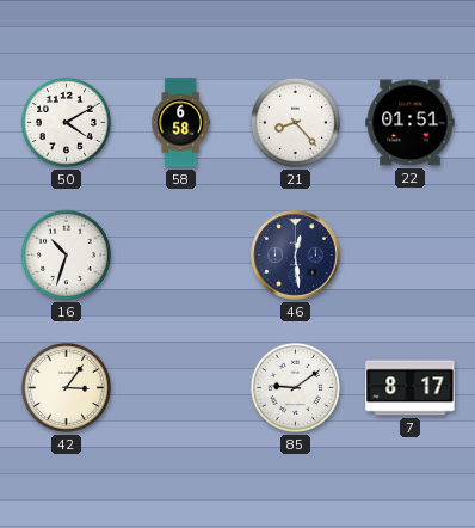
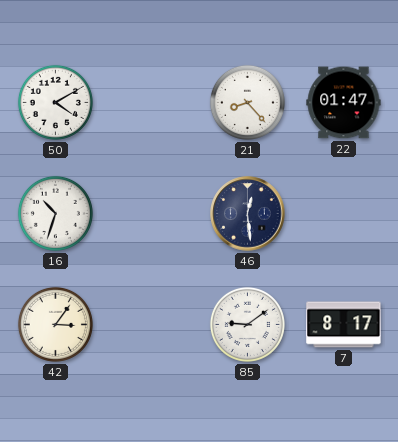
58: 6:58 -> none (181, 123)
22: 01:51 -> 01:47 (344, 103)
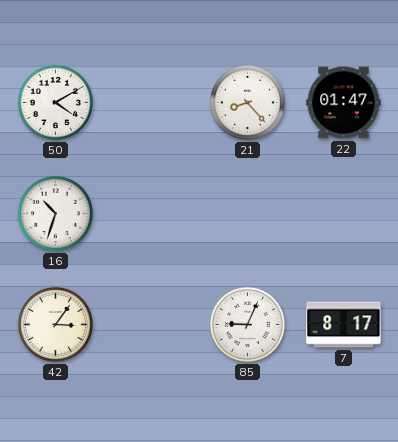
46: 12:29 -> none (248, 214)
85: 9:09 -> 9:04 (247, 324)
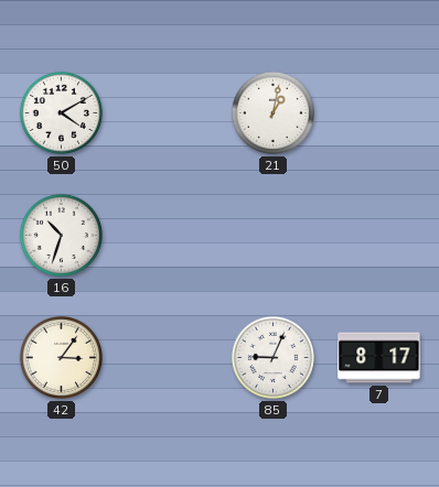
21: 8:23 -> 1:02 (272, 112)
22: 01:47 -> none (344, 103)
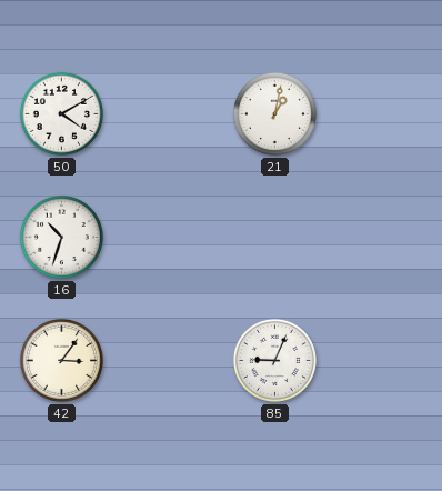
7: 8:17 -> none (379, 358)
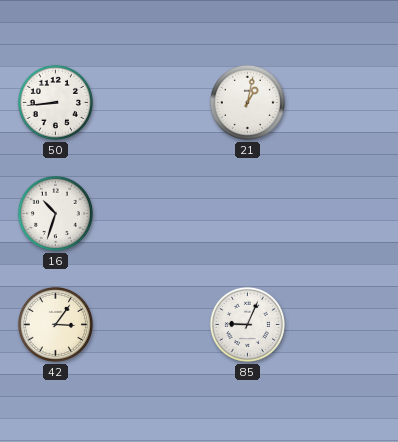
50: 4:10 -> 8:44 (55, 102)
